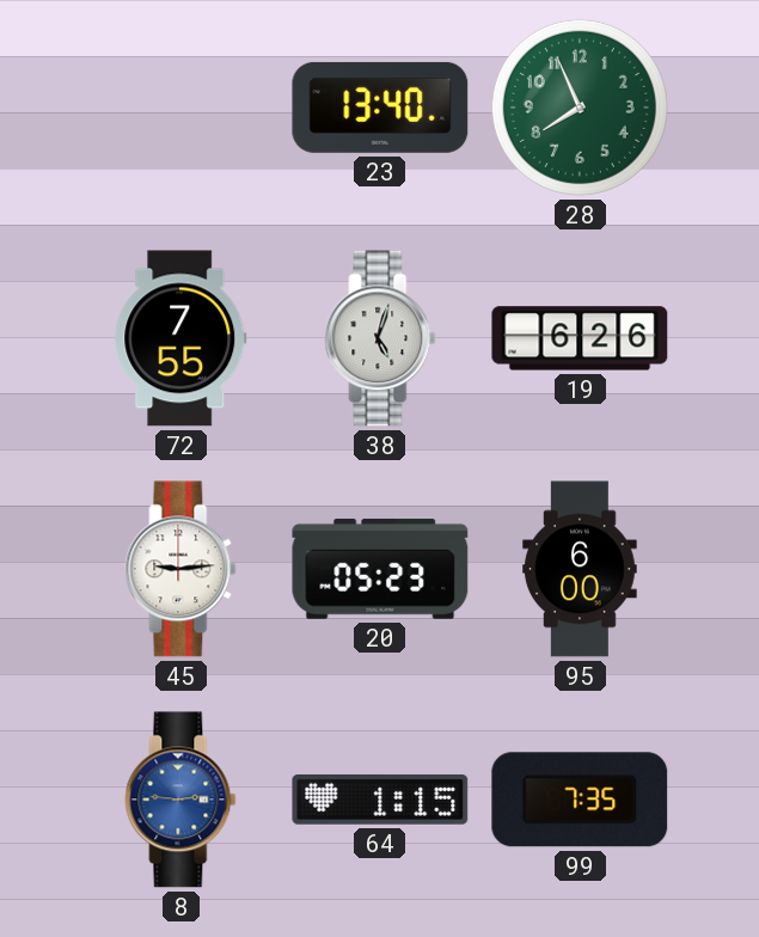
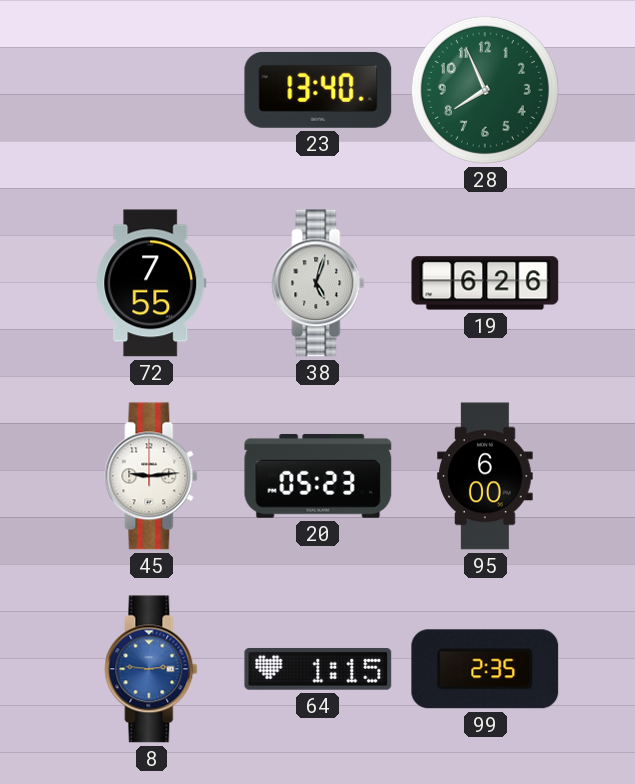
99: 7:35 -> 2:35 (485, 669)
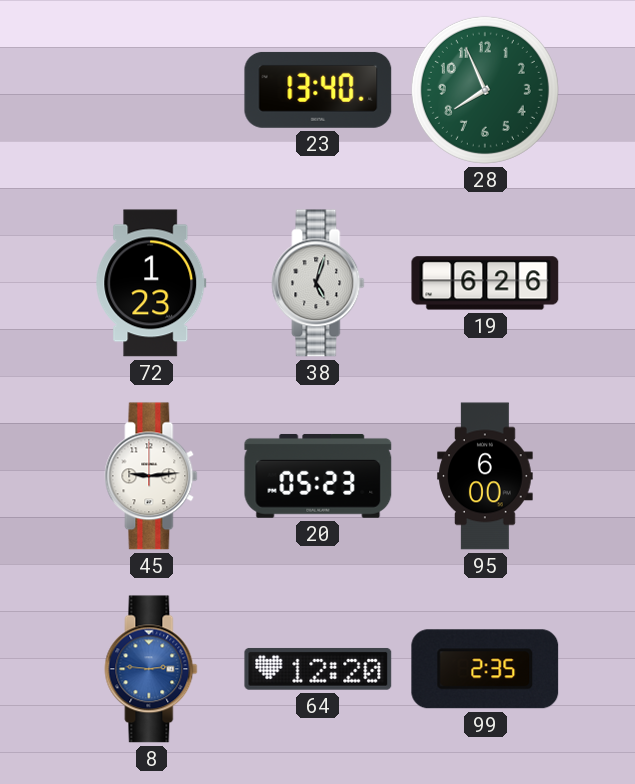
72: 7:55 -> 1:23 (151, 283)
64: 1:15 -> 12:20 (318, 669)
